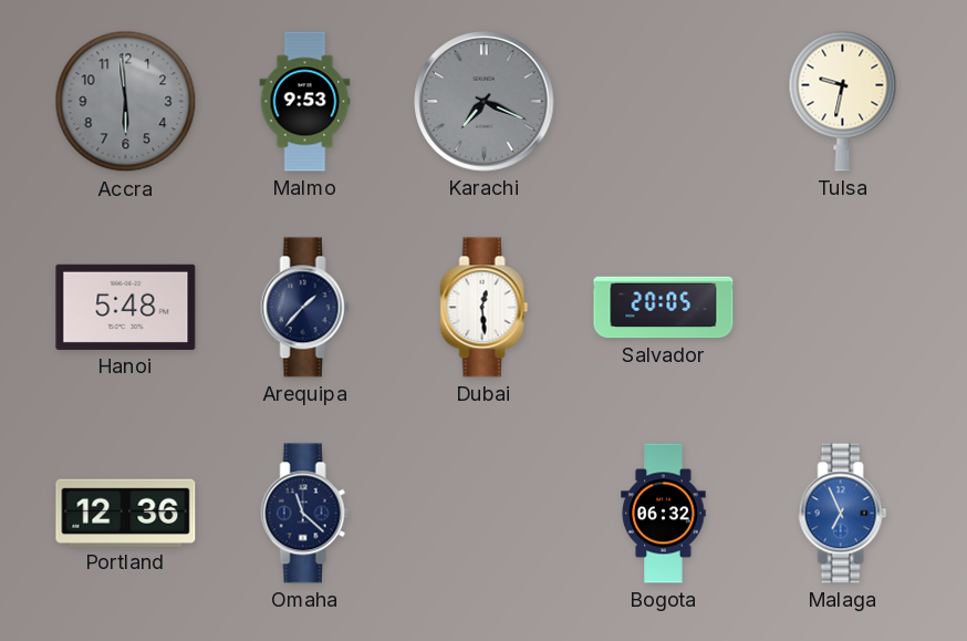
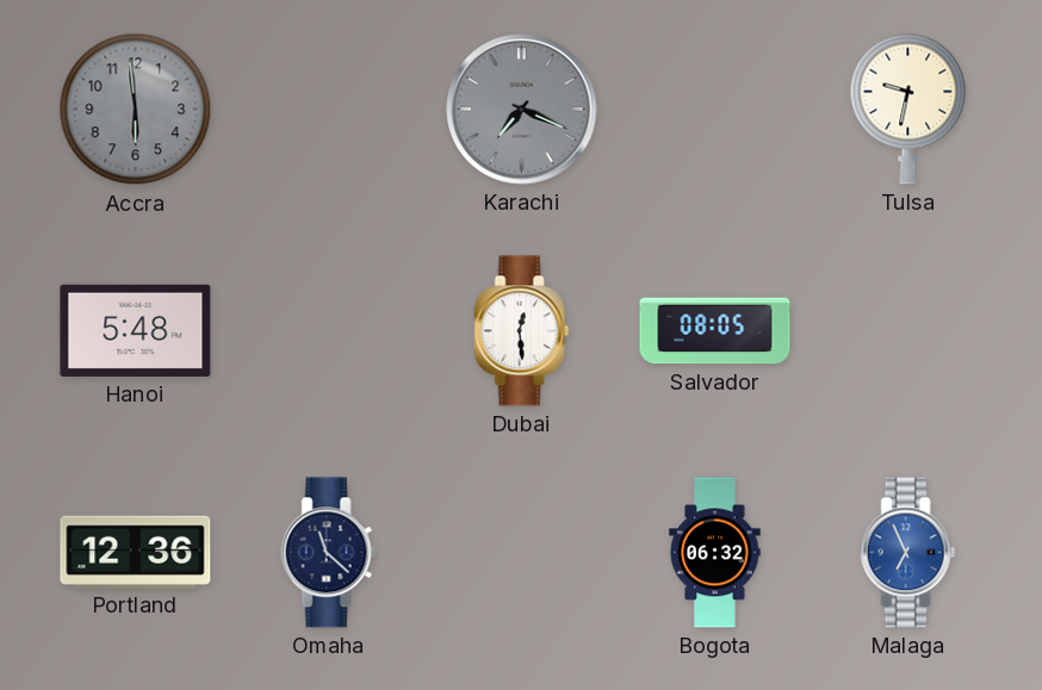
Malmo: 9:53 -> none (305, 102)
Arequipa: 1:37 -> none (305, 308)
Salvador: 20:05 -> 08:05 (715, 331)
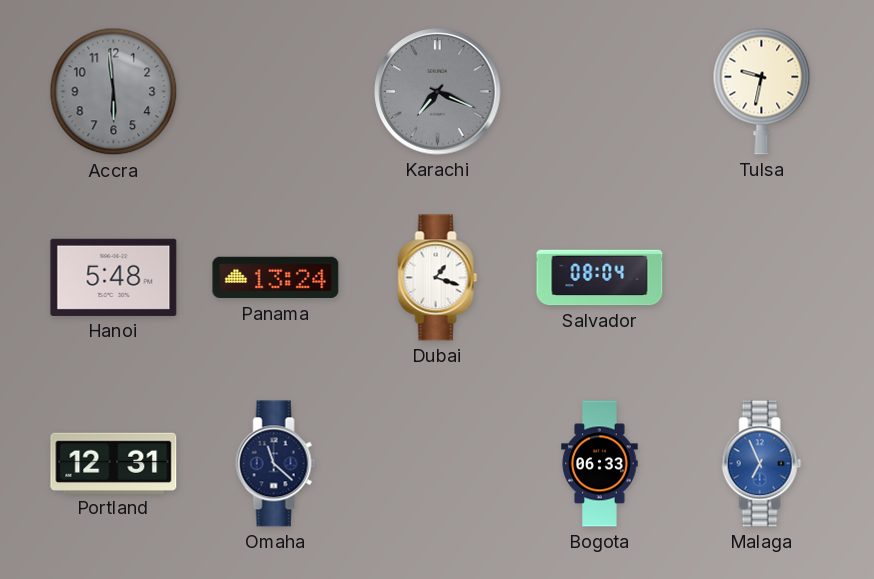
Panama: none -> 13:24 (276, 278)
Dubai: 12:29 -> 1:18 (438, 278)
Salvador: 08:05 -> 08:04 (600, 278)
Portland: 12:36 -> 12:31 (114, 463)
Bogota: 06:32 -> 06:33 (600, 464)
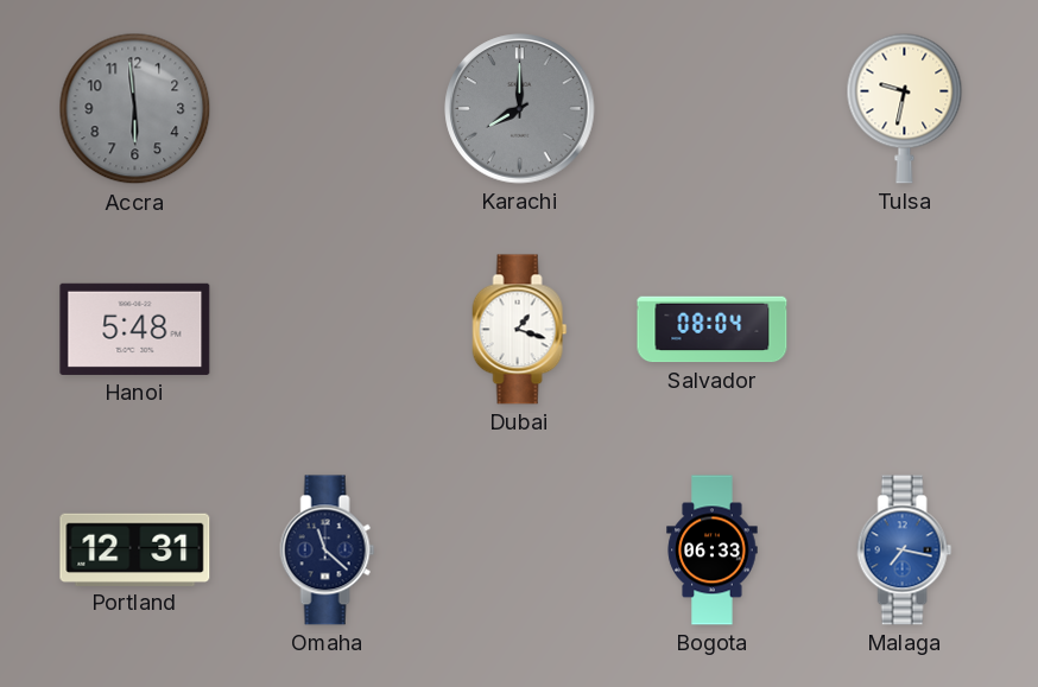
Karachi: 7:19 -> 8:00 (520, 109)
Panama: 13:24 -> none (276, 278)
Malaga: 6:56 -> 7:17 (905, 551)
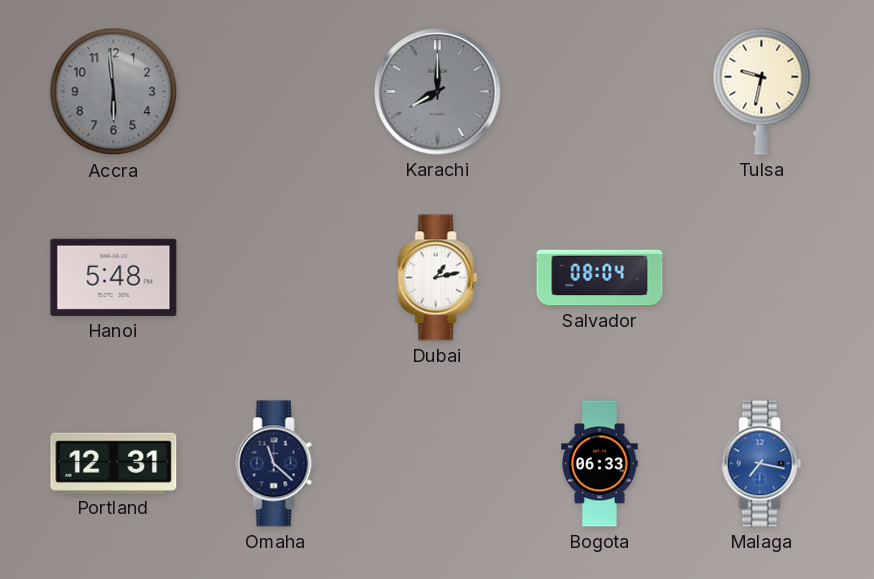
Dubai: 1:18 -> 1:13 (438, 278)
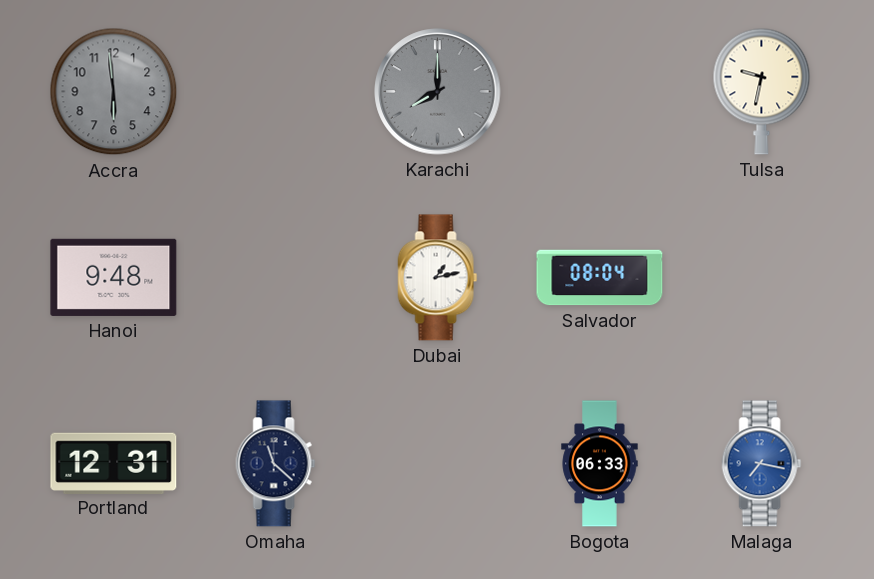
Hanoi: 5:48 -> 9:48 (114, 277)
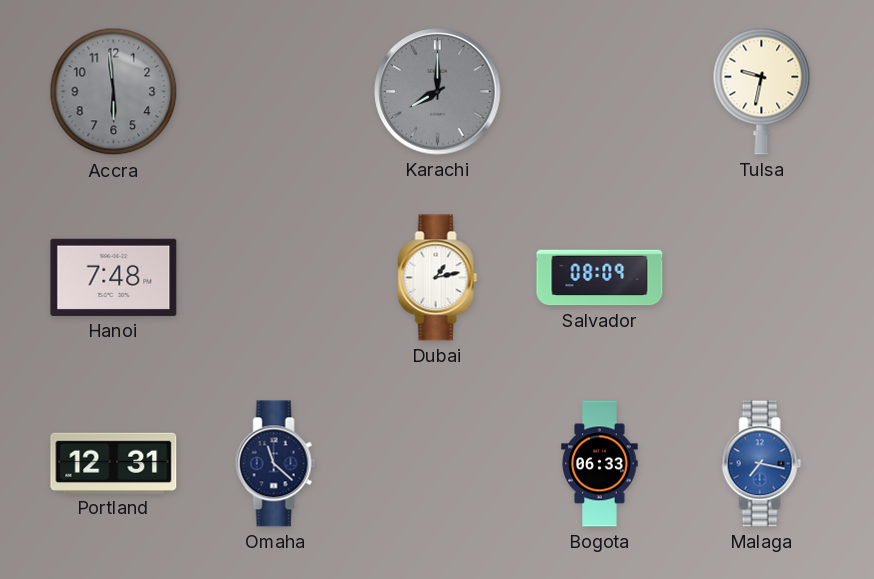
Hanoi: 9:48 -> 7:48 (114, 277)
Salvador: 08:04 -> 08:09 (600, 278)
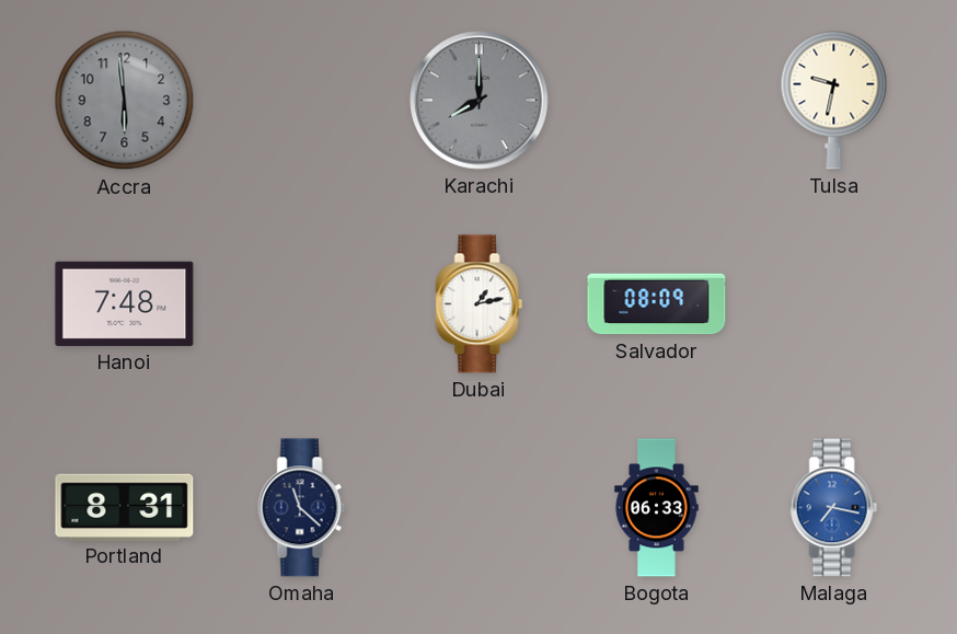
Portland: 12:31 -> 8:31 (125, 507)
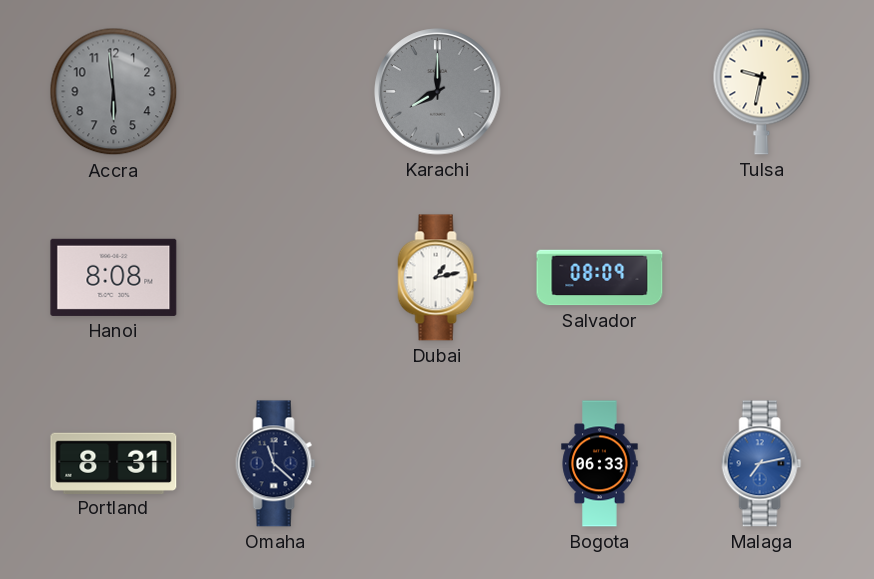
Hanoi: 7:48 -> 8:08 (114, 277)
Malaga: 7:17 -> 7:13 (762, 464)
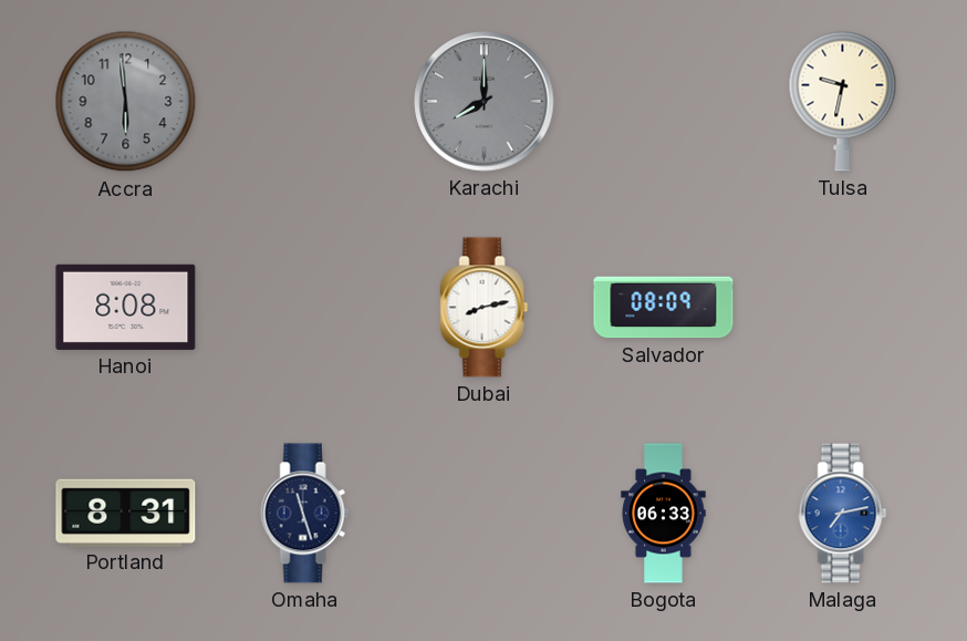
Dubai: 1:13 -> 8:13 (485, 308)
Omaha: 11:22 -> 11:27 (305, 514)
